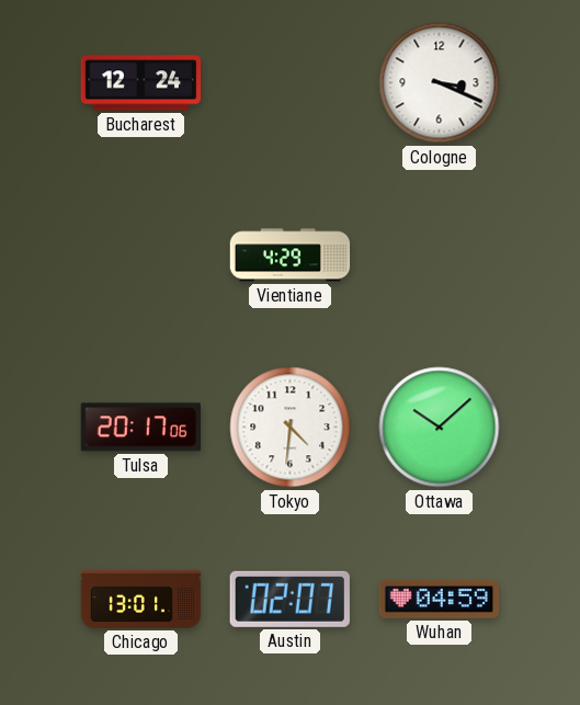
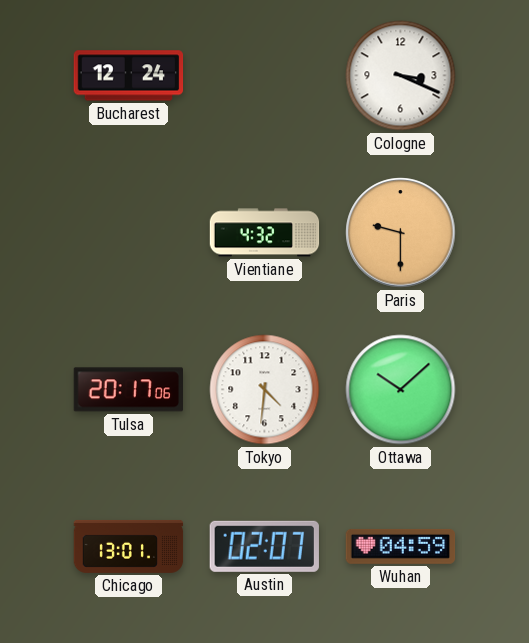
Vientiane: 4:29 -> 4:32 (265, 233)
Paris: none -> 9:30 (401, 233)
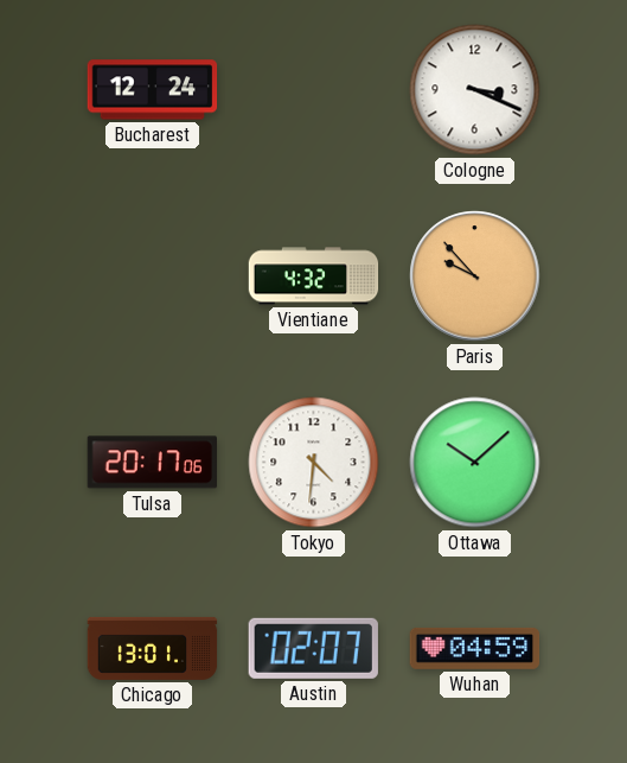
Paris: 9:30 -> 9:53 (475, 276)
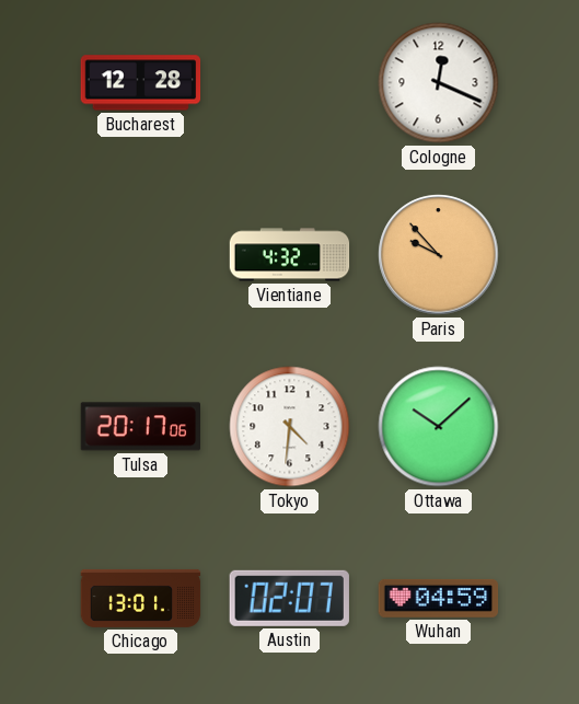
Bucharest: 12:24 -> 12:28 (141, 83)
Cologne: 3:19 -> 12:19 (439, 83)
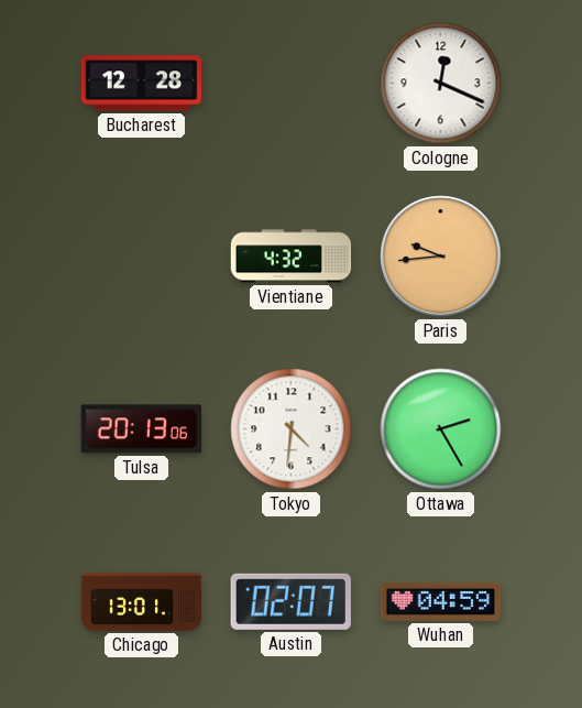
Paris: 9:53 -> 9:44 (441, 257)
Tulsa: 20:17 -> 20:13 (141, 429)
Ottawa: 10:08 -> 2:25 (441, 429)
